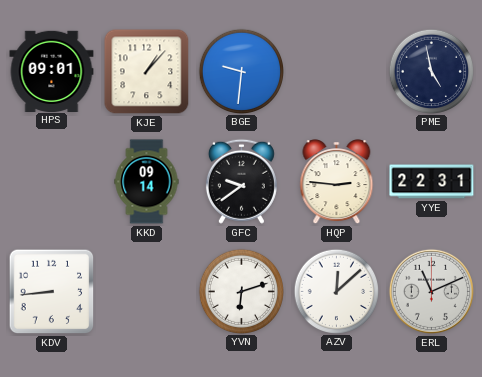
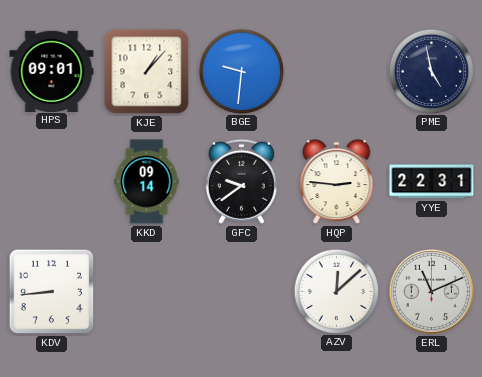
YVN: 6:12 -> none (241, 291)
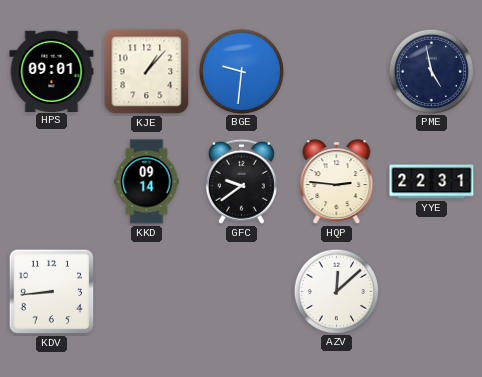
ERL: 11:11 -> none (431, 291)
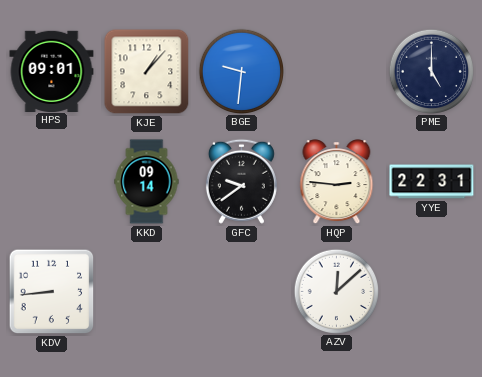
PME: 4:58 -> 5:00 (431, 71)
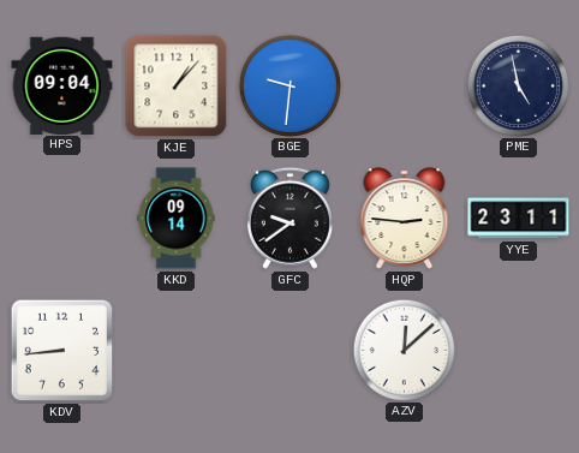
HPS: 09:01 -> 09:04 (62, 85)
PME: 5:00 -> 4:58 (518, 85)
YYE: 22:31 -> 23:11 (519, 219)
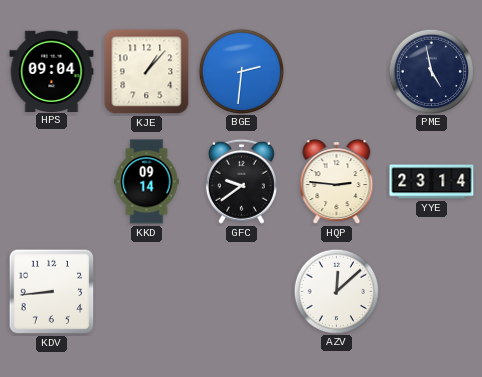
BGE: 9:31 -> 2:31 (241, 71)
YYE: 23:11 -> 23:14 (432, 182)
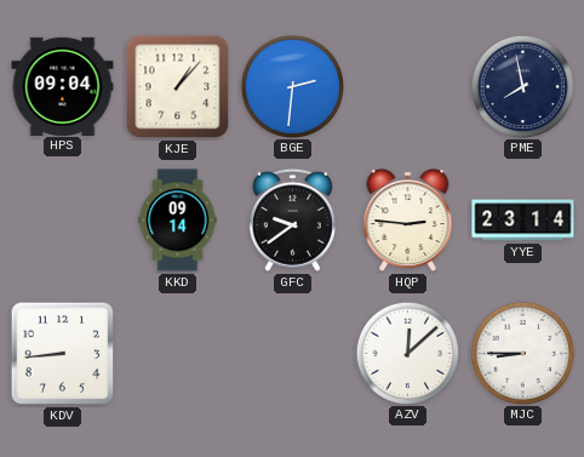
PME: 4:58 -> 7:58 (522, 86)
MJC: none -> 8:45 (522, 353)
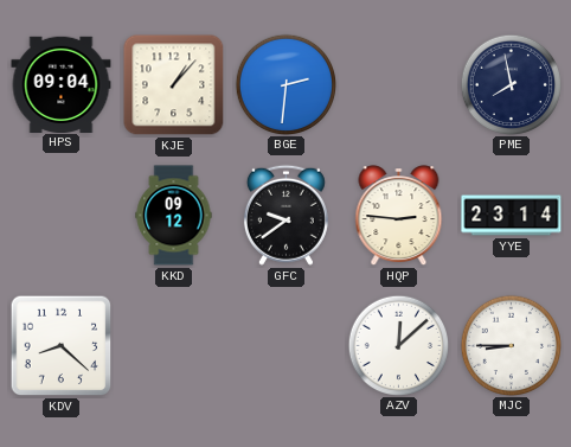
KKD: 09:14 -> 09:12 (174, 216)
KDV: 8:44 -> 8:22 (62, 346)
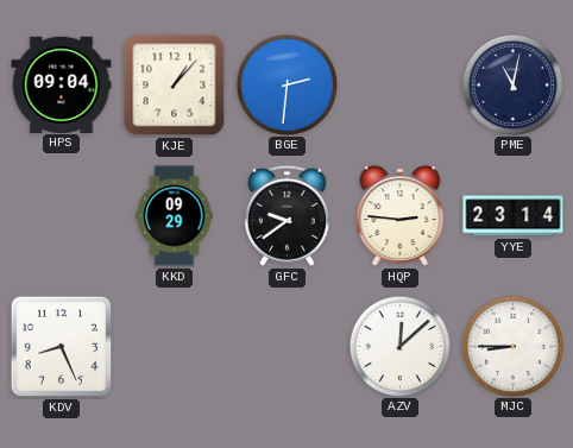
PME: 7:58 -> 11:02 (512, 84)
KKD: 09:12 -> 09:29 (175, 216)
KDV: 8:22 -> 8:26 (62, 347)
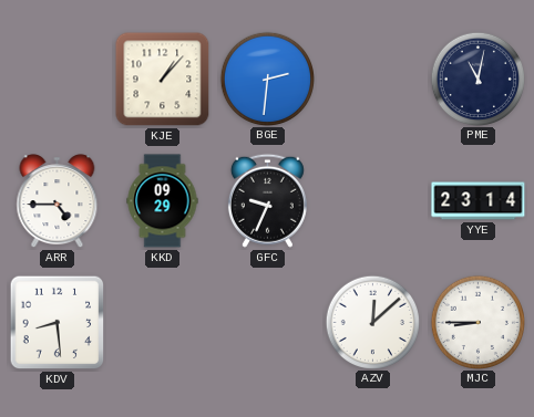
HPS: 09:04 -> none (62, 84)
ARR: none -> 4:45 (58, 201)
GFC: 9:39 -> 9:34 (267, 200)
HQP: 2:46 -> none (401, 216)
KDV: 8:26 -> 8:29 (58, 323)
